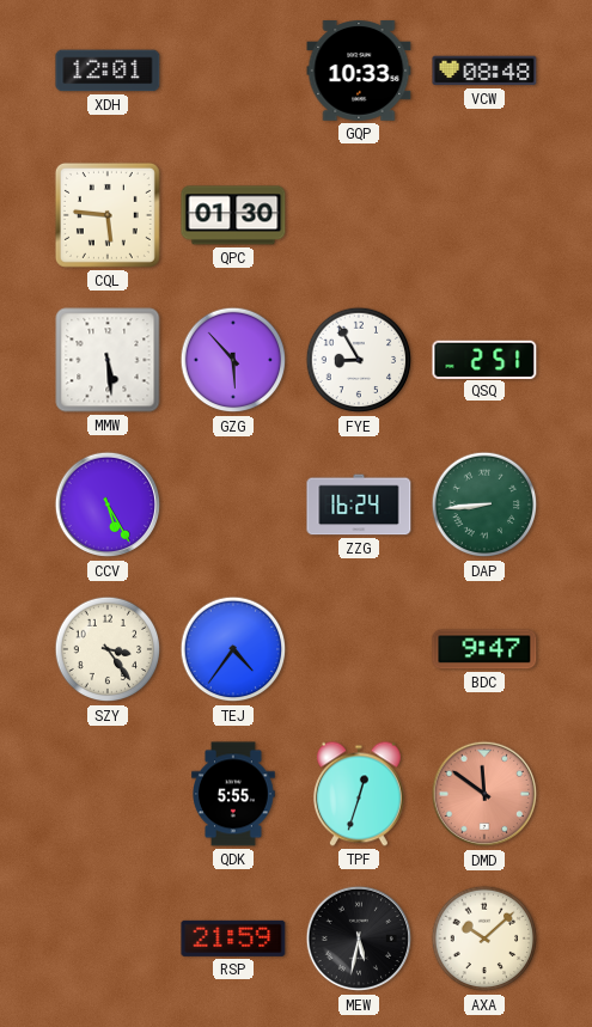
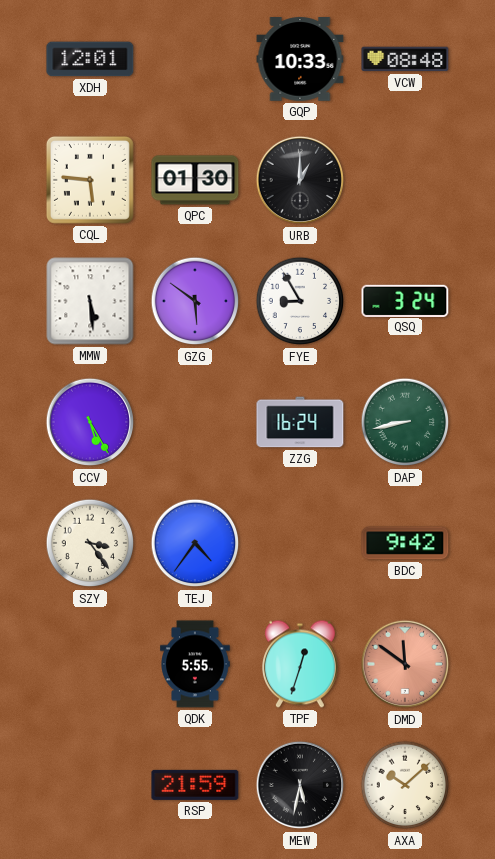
URB: none -> 1:00 (300, 180)
GZG: 5:53 -> 5:51 (195, 301)
QSQ: 2:51 -> 3:24 (405, 300)
DAP: 8:44 -> 8:43 (405, 422)
BDC: 9:47 -> 9:42 (405, 543)
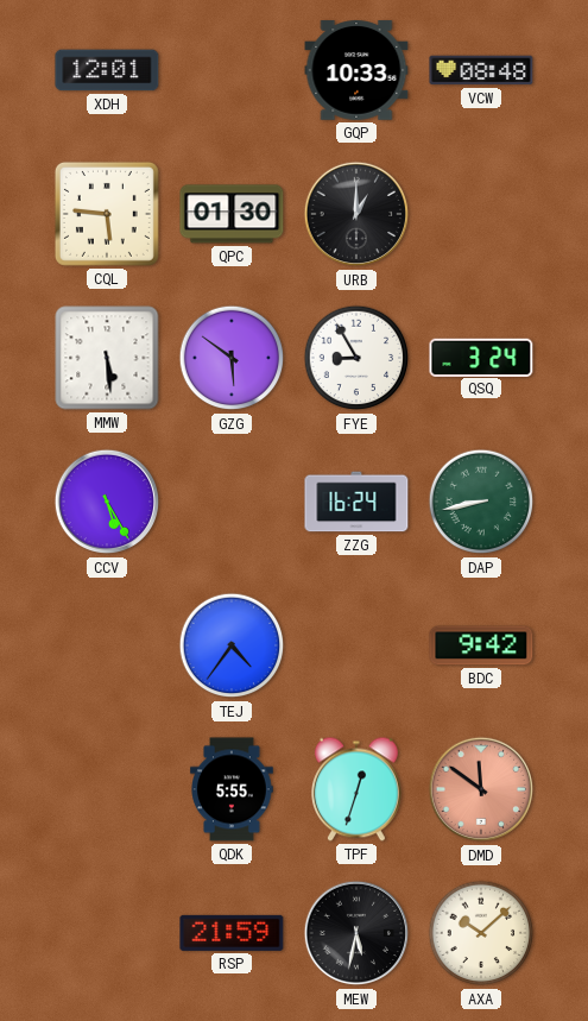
SZY: 3:24 -> none (90, 543)
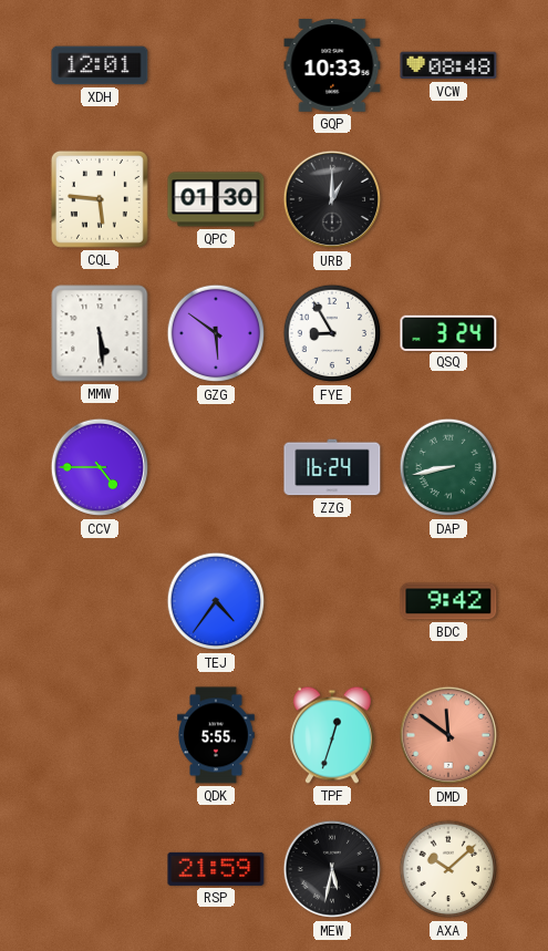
CCV: 5:25 -> 4:45 (100, 467)
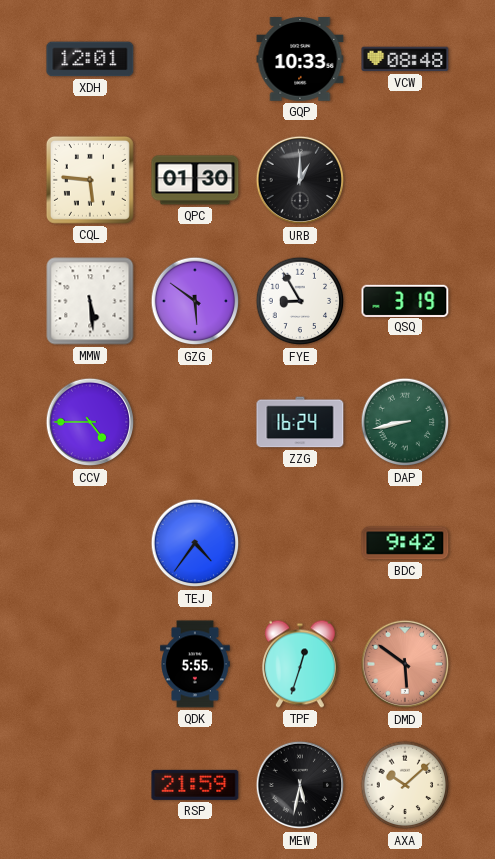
QSQ: 3:24 -> 3:19 (405, 300)
DMD: 11:51 -> 5:51 (405, 664)
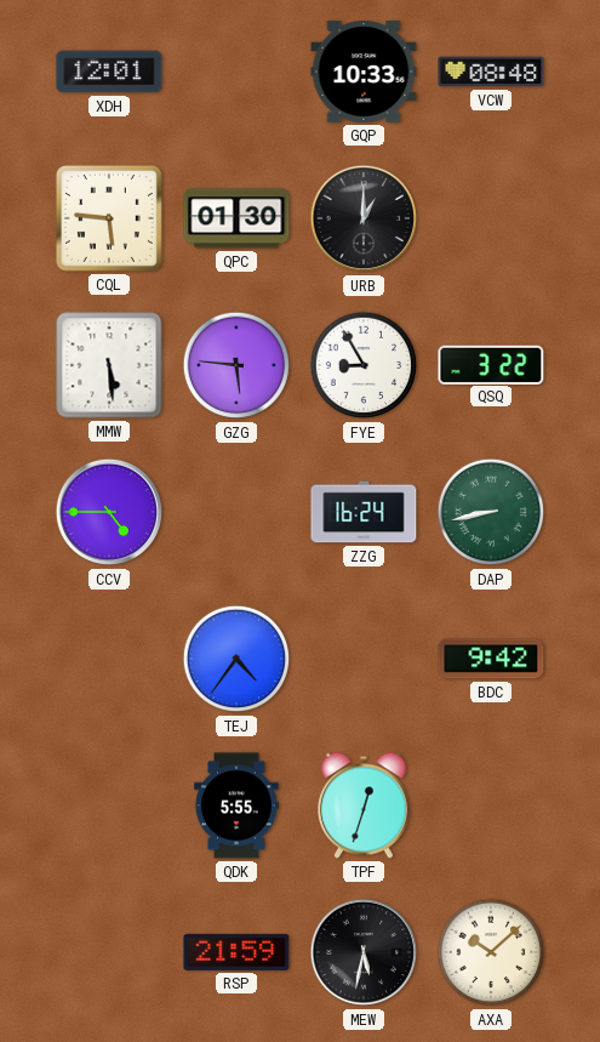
GZG: 5:51 -> 5:46 (236, 365)
QSQ: 3:19 -> 3:22 (491, 364)
DMD: 5:51 -> none (405, 664)
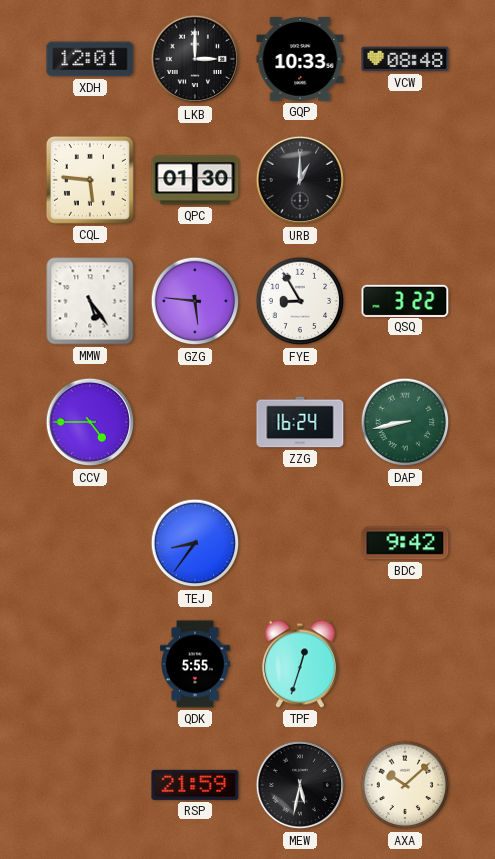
LKB: none -> 3:00 (195, 59)
MMW: 5:29 -> 5:24 (90, 301)
TEJ: 4:36 -> 8:36 (195, 543)
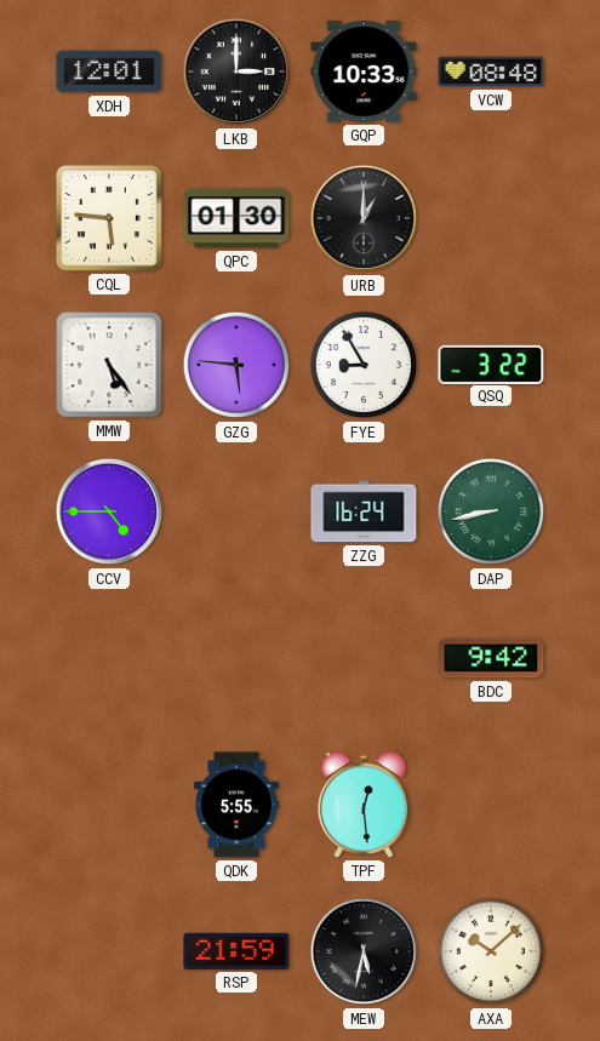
TEJ: 8:36 -> none (195, 543)
TPF: 12:33 -> 12:29 (364, 805)
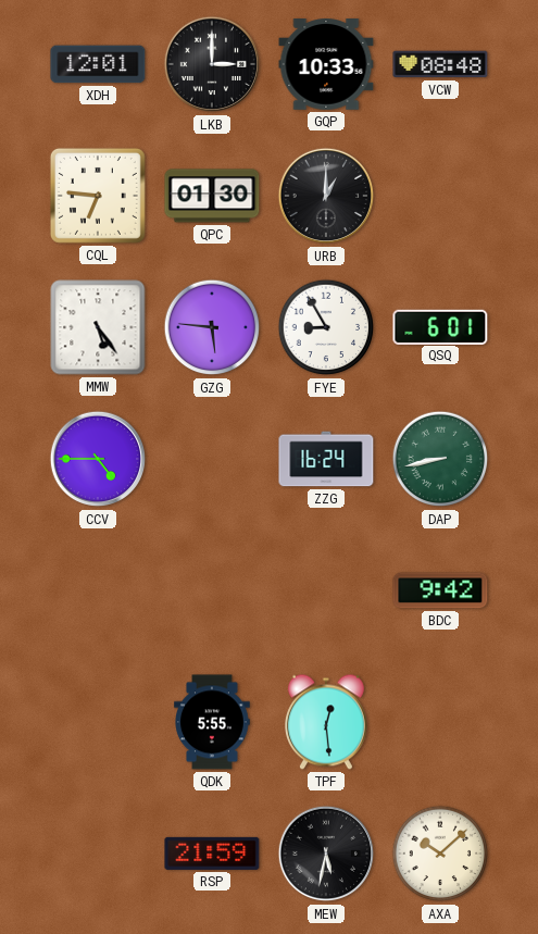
CQL: 5:46 -> 6:46 (98, 196)
QSQ: 3:22 -> 6:01 (440, 326)
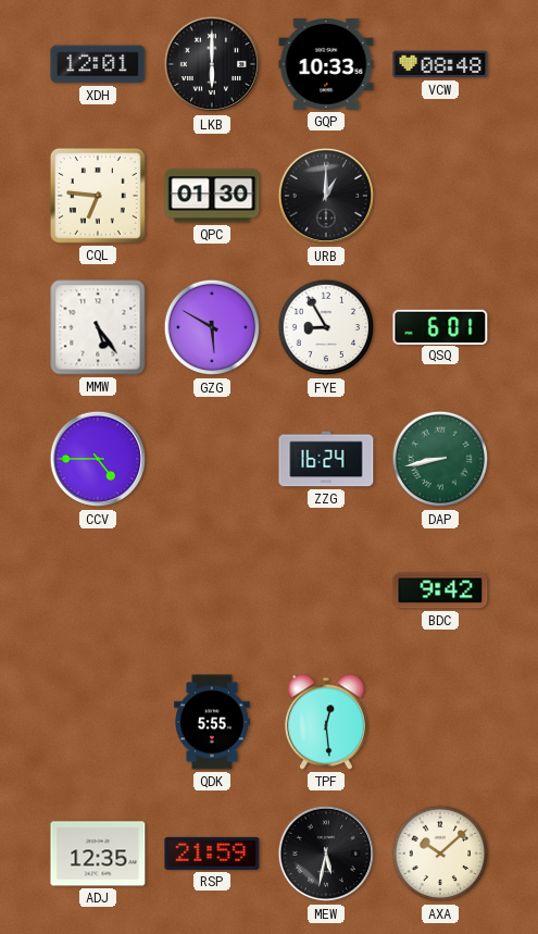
LKB: 3:00 -> 6:00 (212, 64)
GZG: 5:46 -> 5:50 (212, 327)
ADJ: none -> 12:35 (98, 854)
